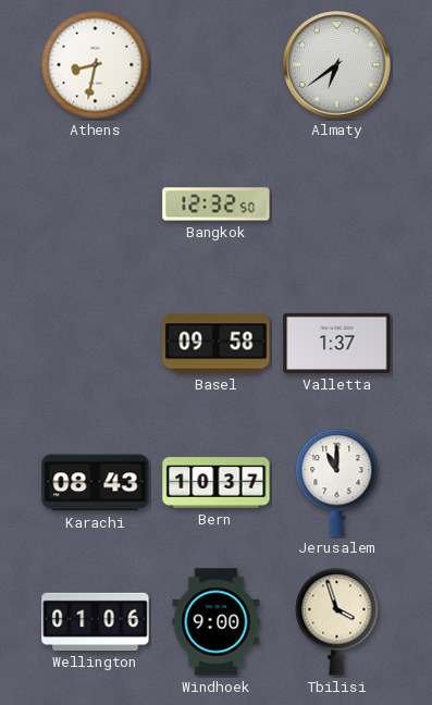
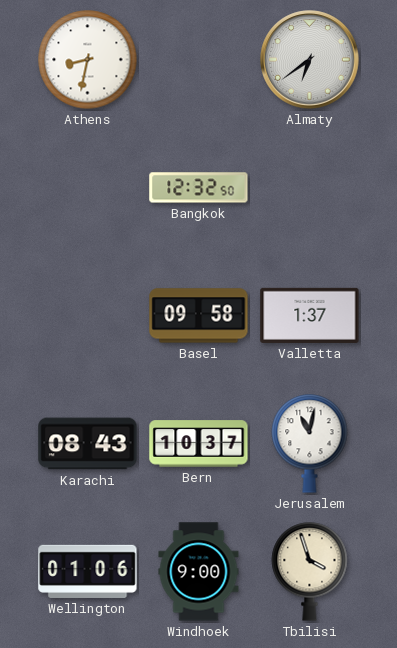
Jerusalem: 11:00 -> 11:02 (310, 444)
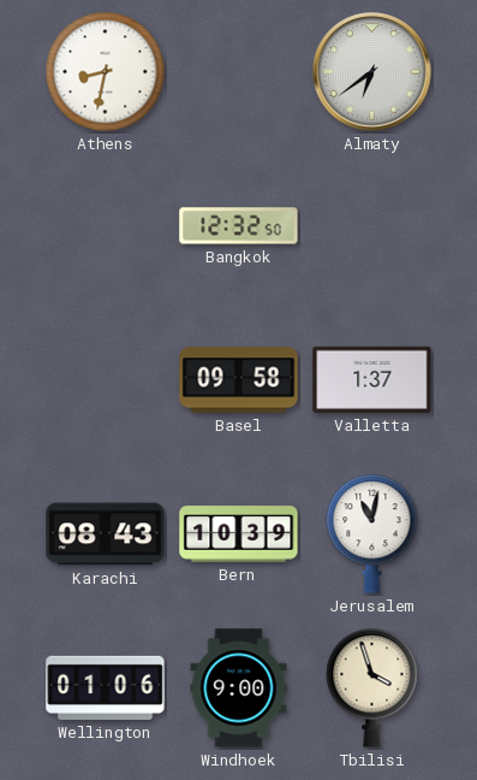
Bern: 10:37 -> 10:39 (239, 534)
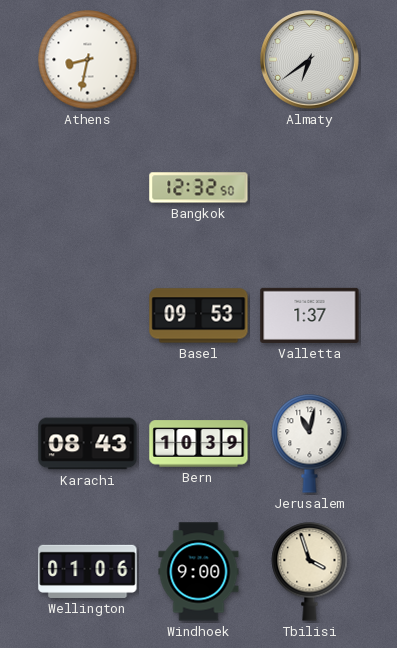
Basel: 09:58 -> 09:53 (199, 316)
